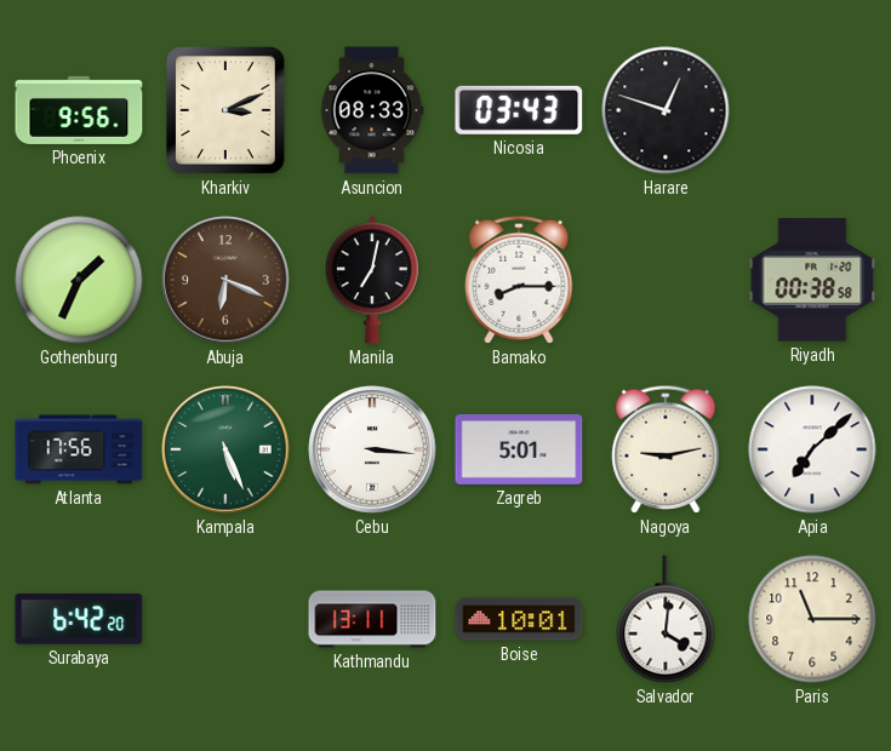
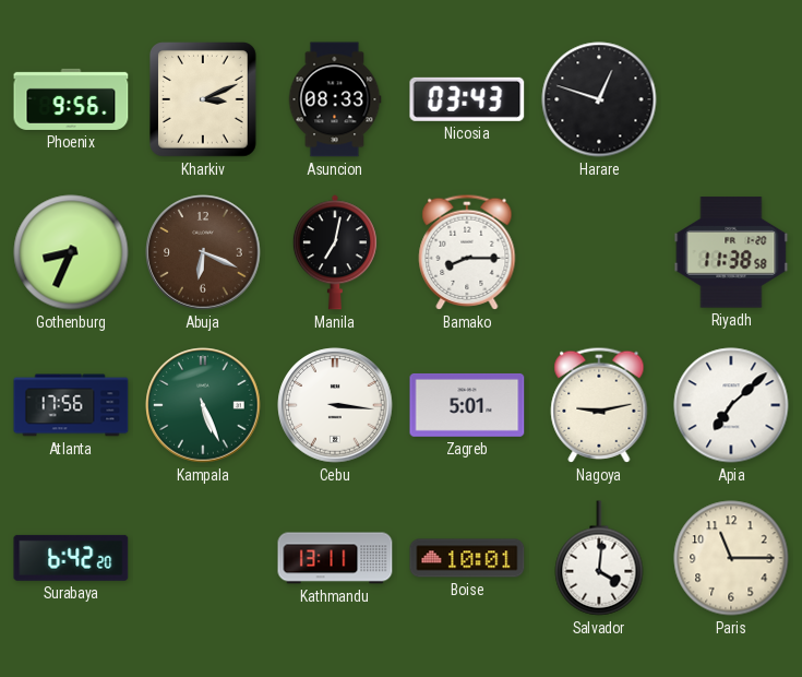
Gothenburg: 1:34 -> 8:34 (71, 252)
Riyadh: 00:38 -> 11:38 (731, 252)
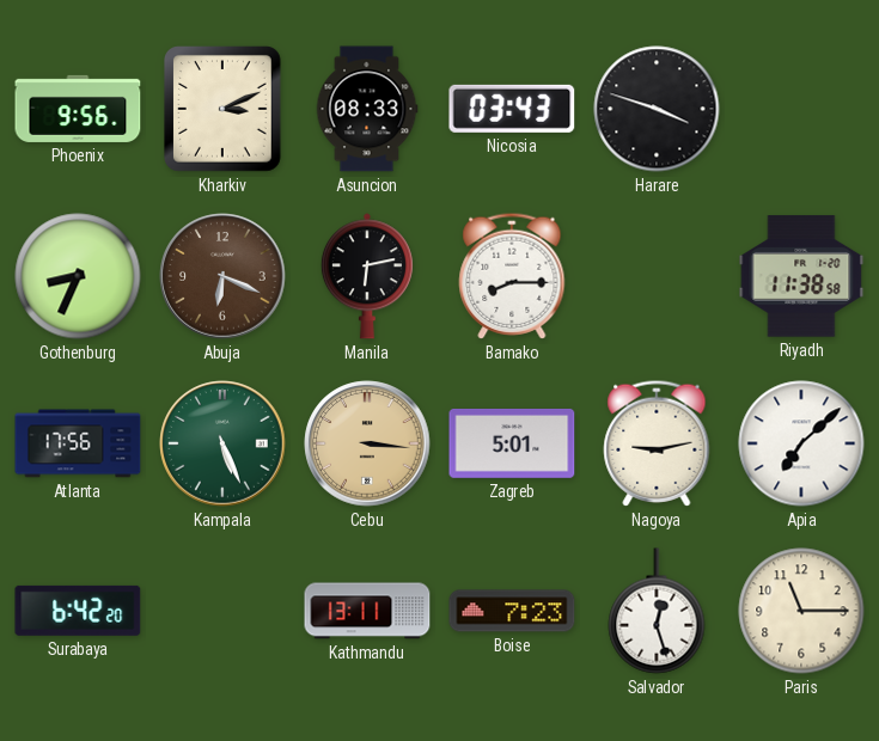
Harare: 12:48 -> 3:48 (657, 109)
Manila: 7:02 -> 6:13 (367, 276)
Cebu dial: white -> champagne (367, 443)
Boise: 10:01 -> 7:23 (512, 611)
Salvador: 4:01 -> 12:27 (657, 611)
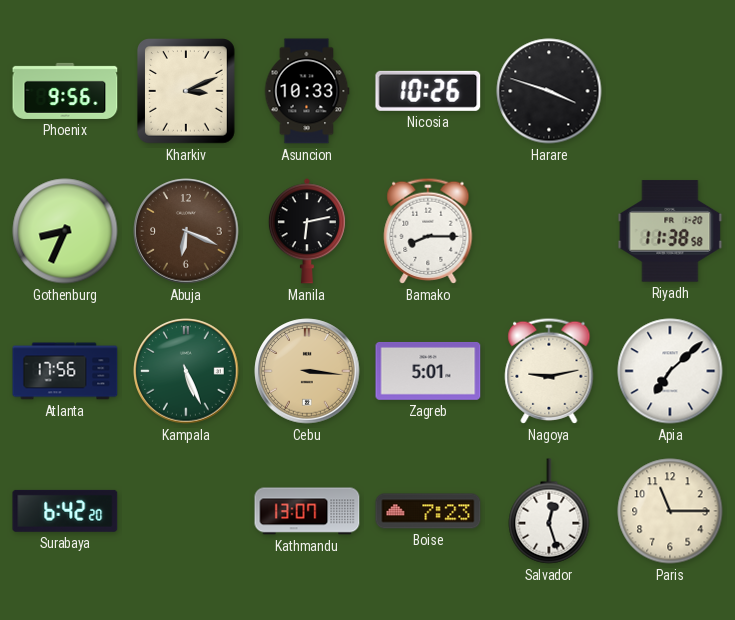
Asuncion: 08:33 -> 10:33 (307, 91)
Nicosia: 03:43 -> 10:26 (428, 91)
Kathmandu: 13:11 -> 13:07 (307, 511)
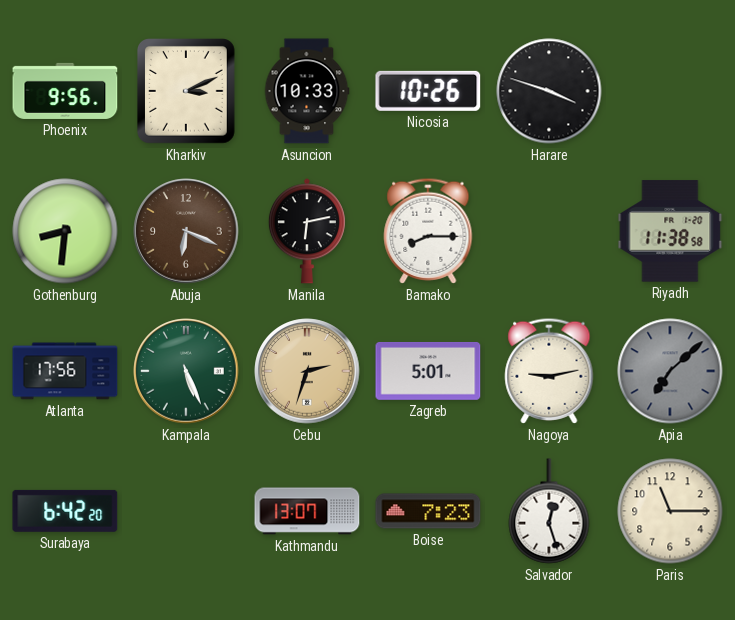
Gothenburg: 8:34 -> 8:31 (65, 231)
Cebu: 3:16 -> 2:33 (307, 371)
Apia dial: white -> grey (670, 371)
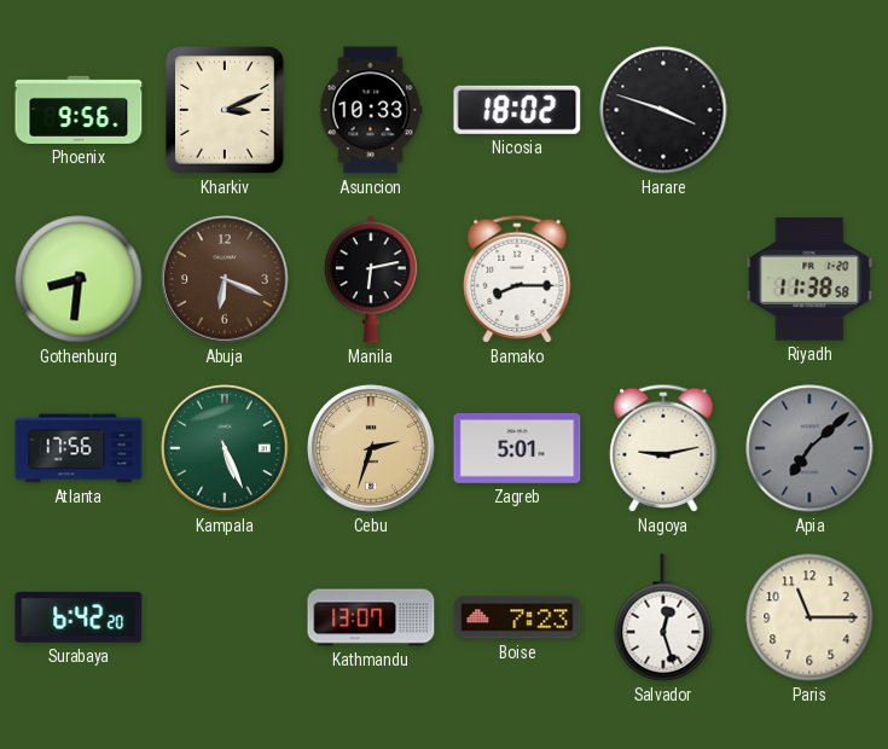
Nicosia: 10:26 -> 18:02 (517, 110)
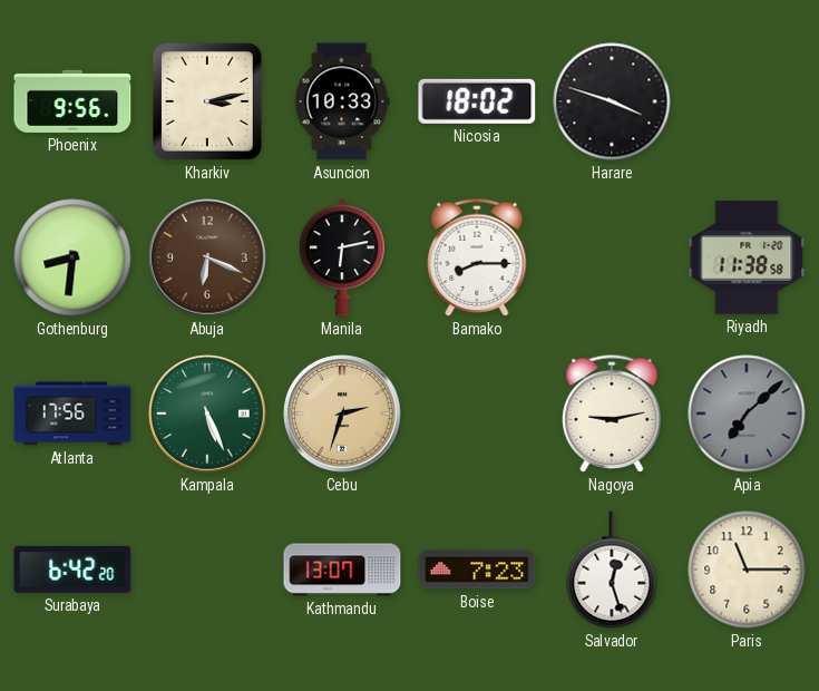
Kharkiv: 3:11 -> 3:13 (208, 103)
Zagreb: 5:01 -> none (517, 448)
